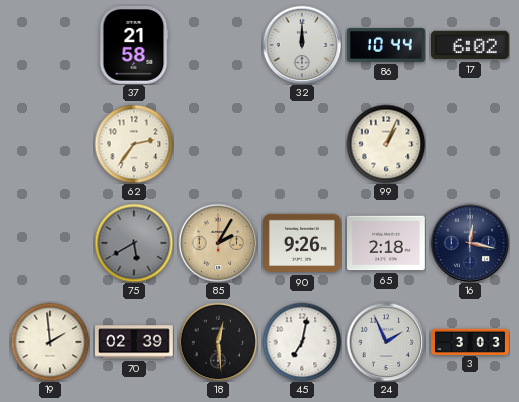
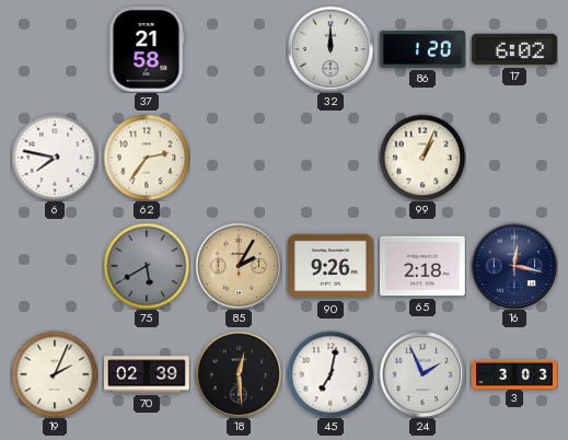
86: 10:44 -> 1:20 (422, 49)
6: none -> 7:47 (55, 158)
19: 1:59 -> 2:04 (55, 374)
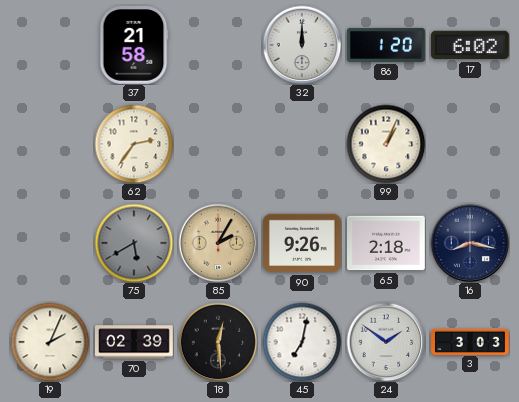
6: 7:47 -> none (55, 158)
16: 12:17 -> 8:17 (470, 243)
24: 1:56 -> 1:51 (386, 342)
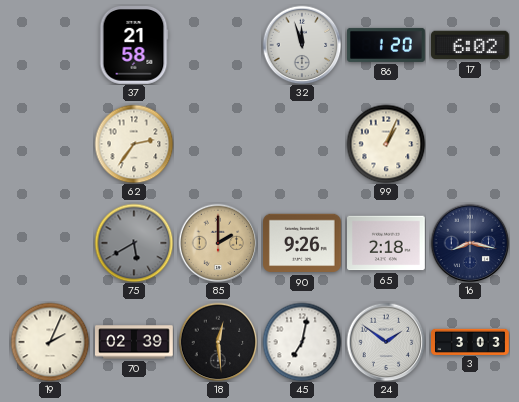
32: 12:00 -> 11:57 (302, 45)
85: 2:05 -> 2:00 (218, 243)
